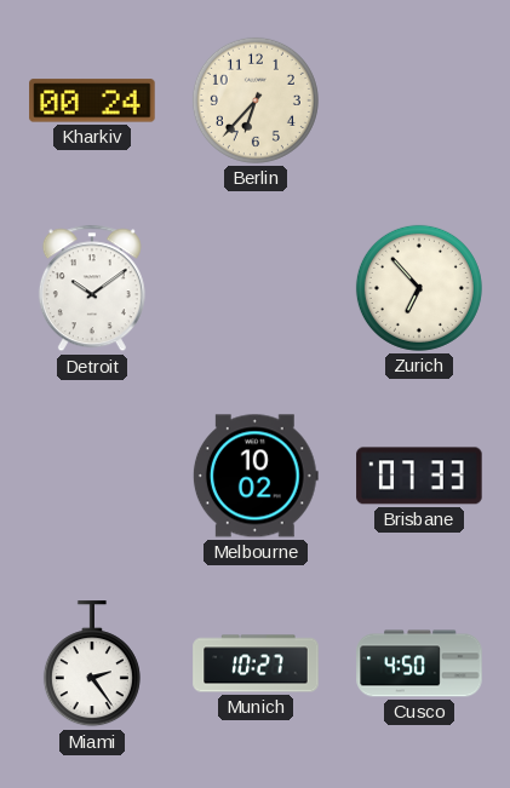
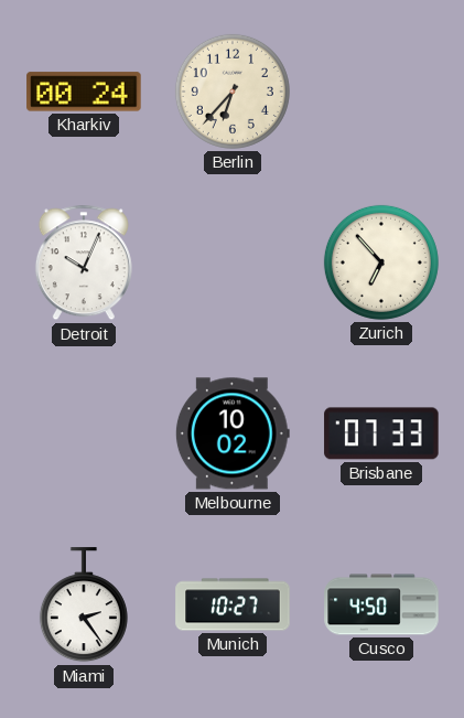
Detroit: 10:09 -> 10:04 (84, 262)
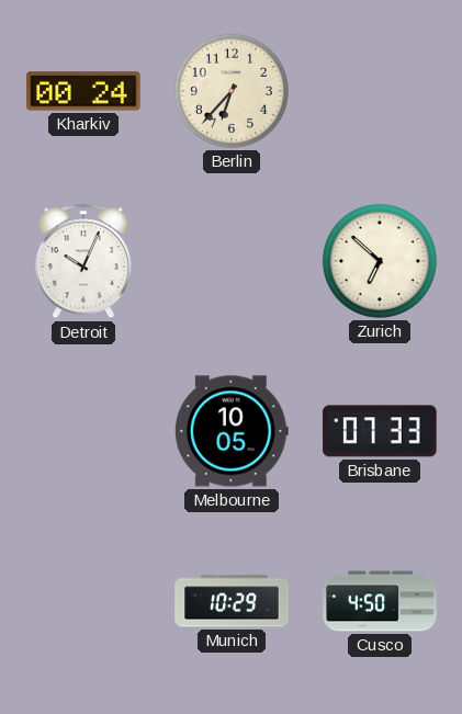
Zurich: 6:53 -> 6:52 (380, 261)
Melbourne: 10:02 -> 10:05 (232, 431)
Miami: 2:24 -> none (84, 606)
Munich: 10:27 -> 10:29 (232, 601)
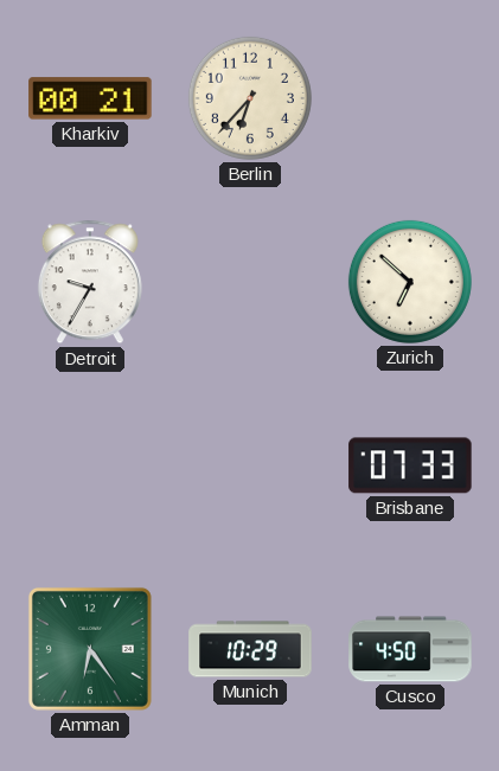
Kharkiv: 00:24 -> 00:21 (90, 98)
Detroit: 10:04 -> 9:35 (90, 282)
Melbourne: 10:05 -> none (232, 431)
Amman: none -> 6:24 (90, 649)
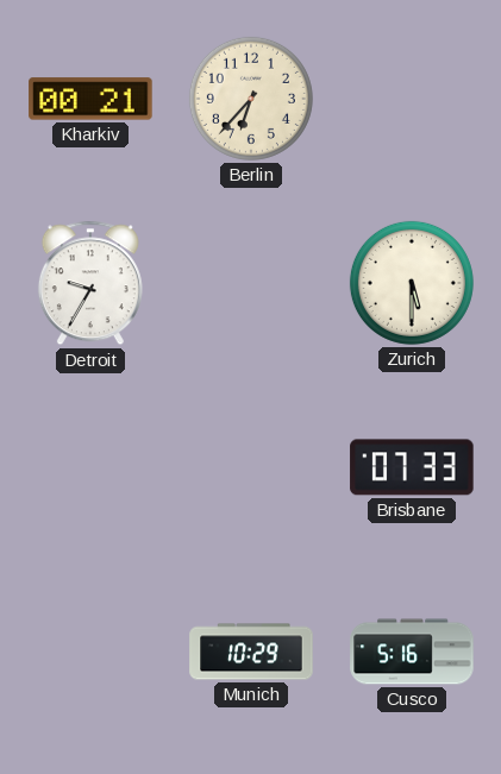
Zurich: 6:52 -> 5:30 (412, 283)
Amman: 6:24 -> none (90, 649)
Cusco: 4:50 -> 5:16 (412, 652)
